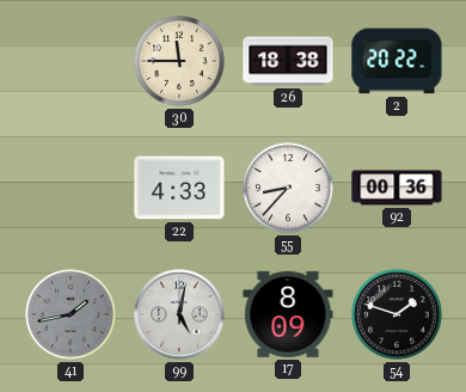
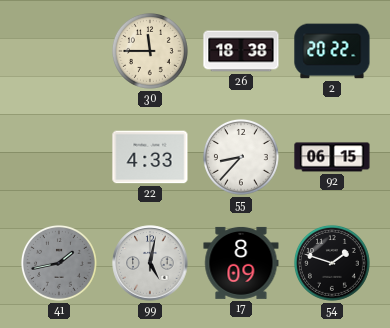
92: 00:36 -> 06:15 (332, 157)
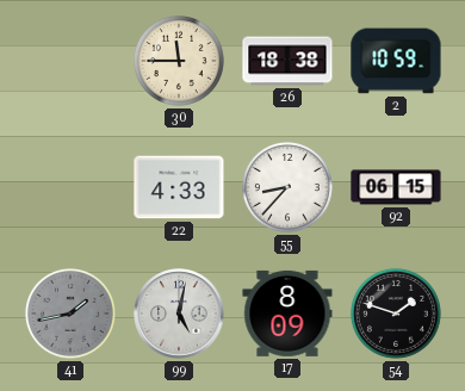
2: 20:22 -> 10:59 (396, 61)
